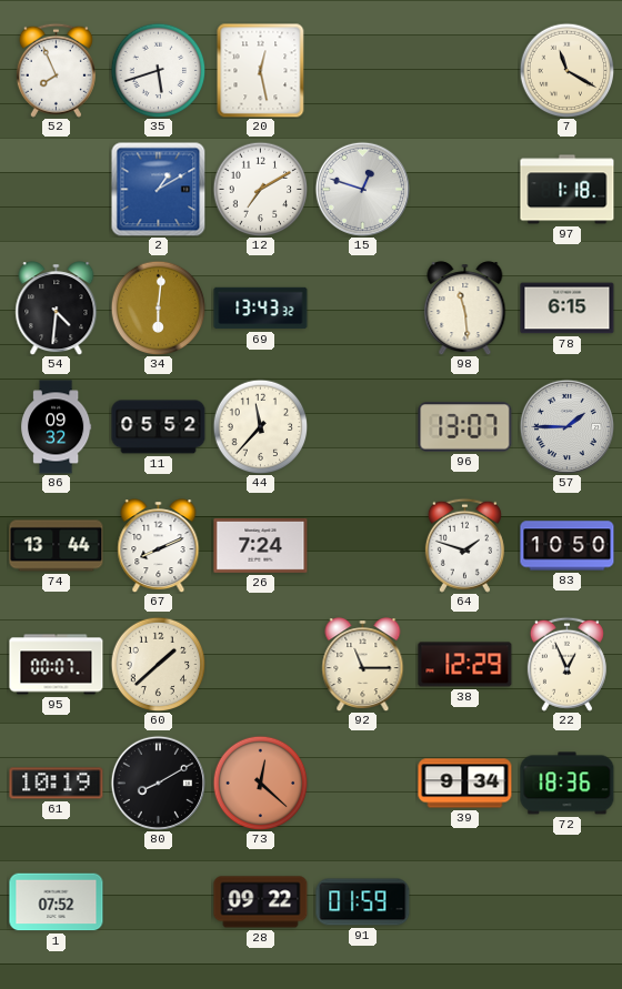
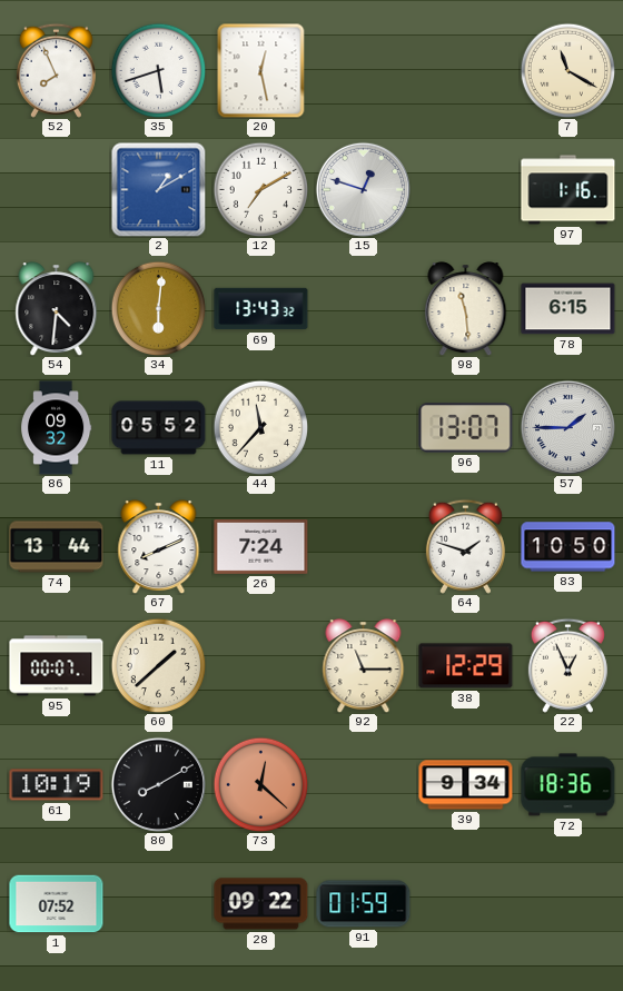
97: 1:18 -> 1:16 (568, 190)
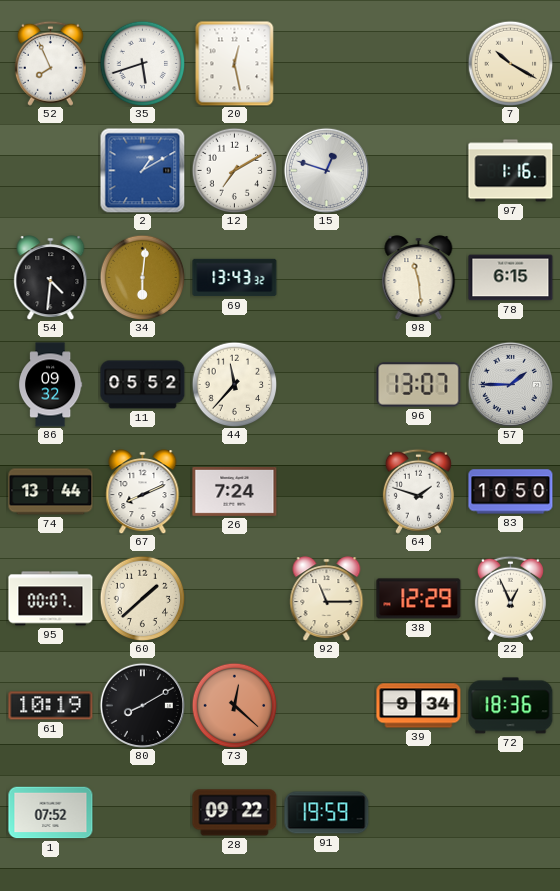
7: 11:20 -> 10:20 (510, 63)
91: 01:59 -> 19:59 (327, 813)
